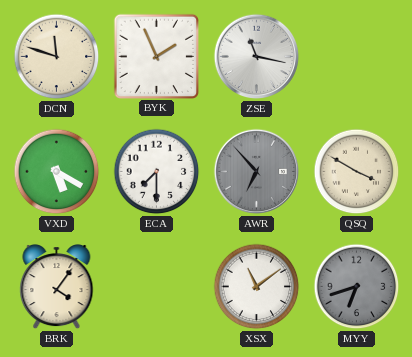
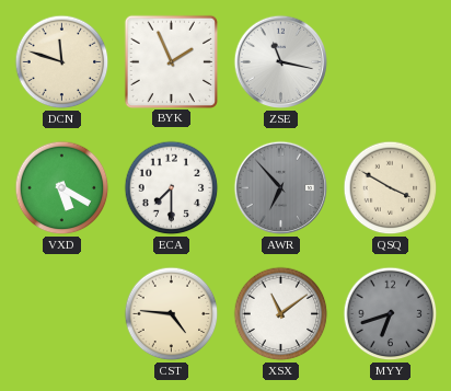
BRK: 4:06 -> none (57, 287)
CST: none -> 4:46 (172, 314)
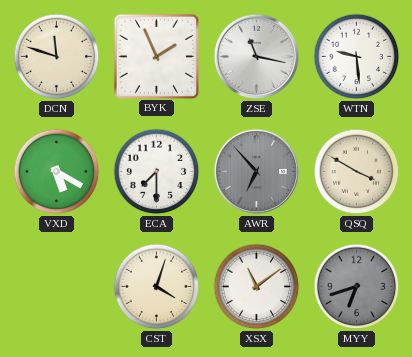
WTN: none -> 9:29 (357, 57)
CST: 4:46 -> 4:03 (157, 287)
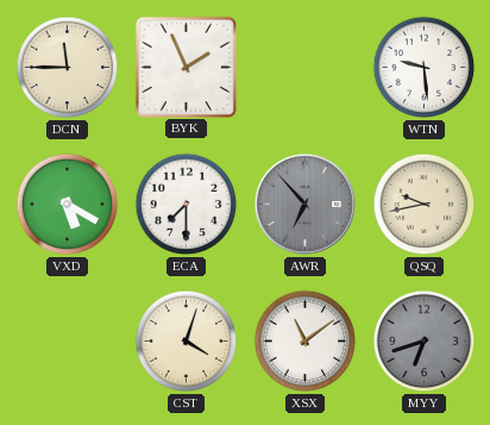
DCN: 11:48 -> 11:45 (68, 68)
ZSE: 11:17 -> none (257, 57)
QSQ: 3:50 -> 9:43 (425, 205)
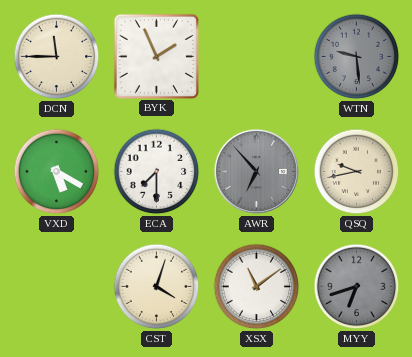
WTN dial: white -> grey (357, 57)
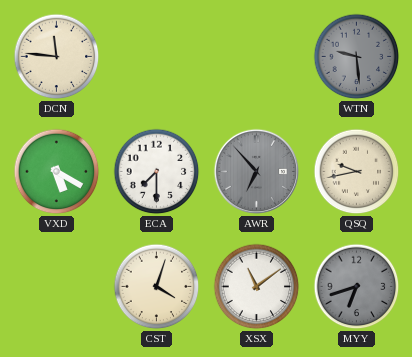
DCN: 11:45 -> 11:46 (57, 57)
BYK: 1:56 -> none (156, 56)
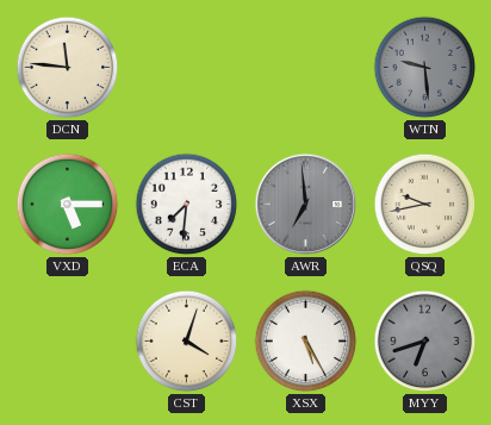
VXD: 5:20 -> 5:15 (68, 205)
ECA: 7:30 -> 7:31 (187, 205)
AWR: 6:53 -> 6:59 (306, 205)
XSX: 11:09 -> 5:25 (306, 342)
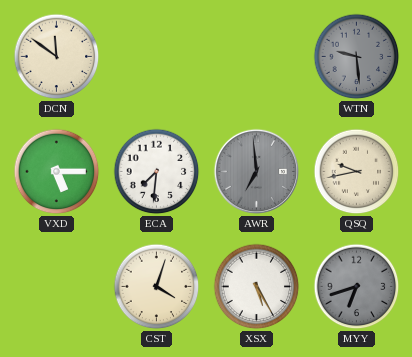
DCN: 11:46 -> 11:51 (57, 57)
